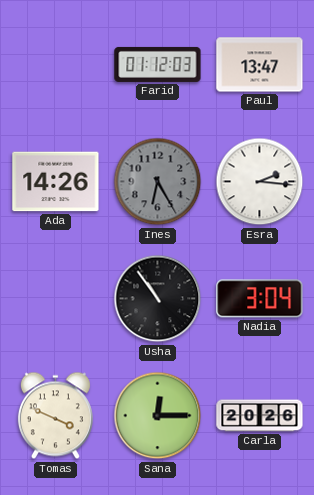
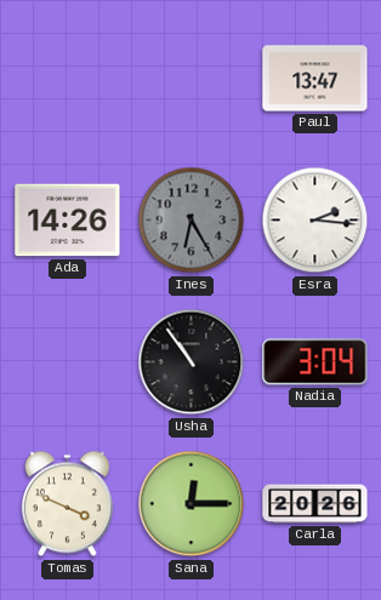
Farid: 01:12 -> none (158, 64)
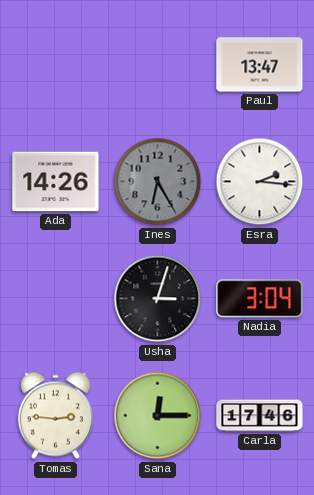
Usha: 10:54 -> 3:03 (158, 299)
Tomas: 3:49 -> 2:46 (55, 416)
Carla: 20:26 -> 17:46 (260, 416)
